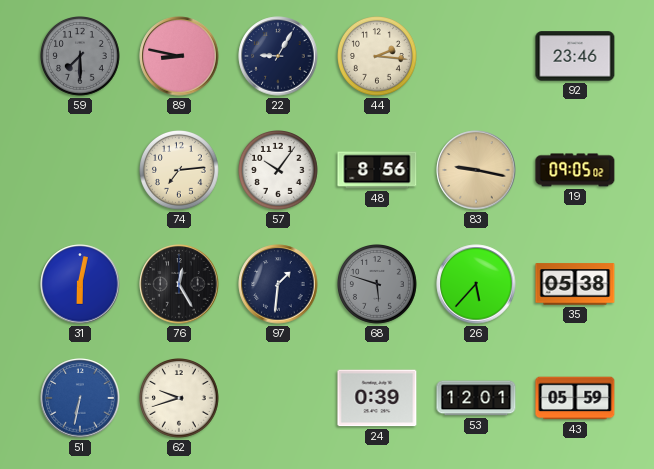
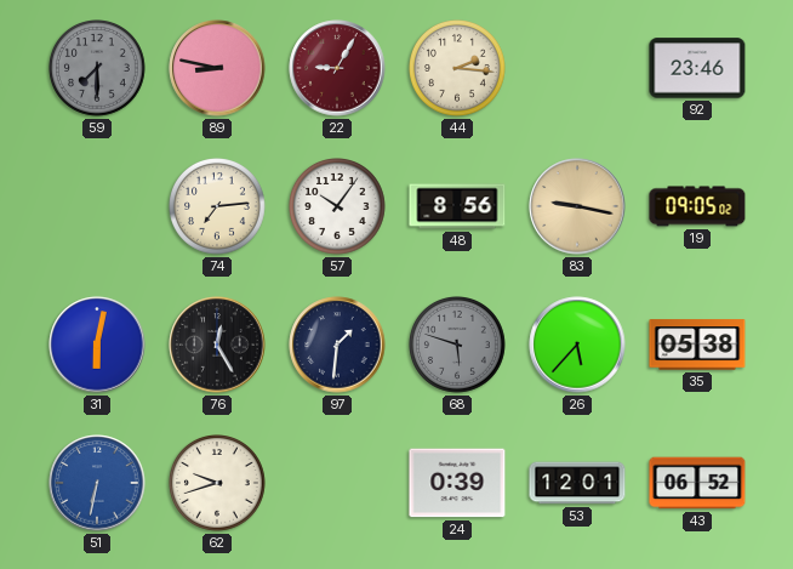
22 dial: navy -> burgundy (337, 68)
43: 05:59 -> 06:52 (697, 483)
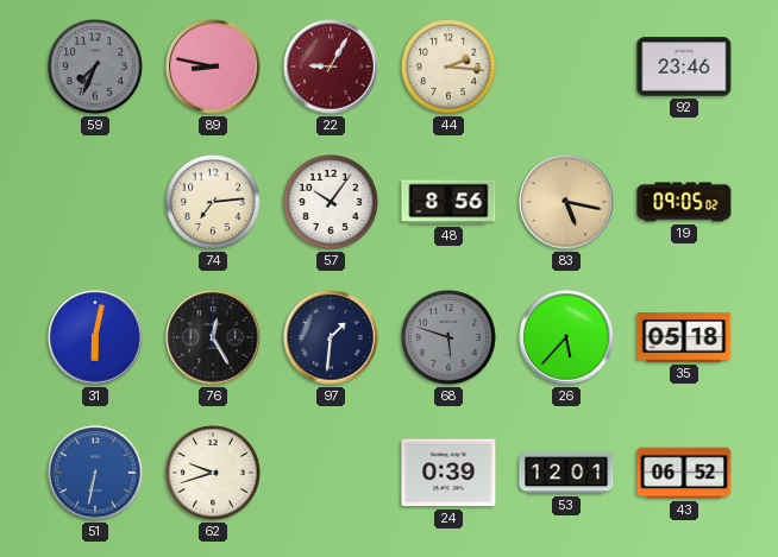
59: 7:30 -> 7:34 (96, 68)
83: 9:17 -> 5:17 (566, 202)
35: 05:38 -> 05:18 (684, 337)
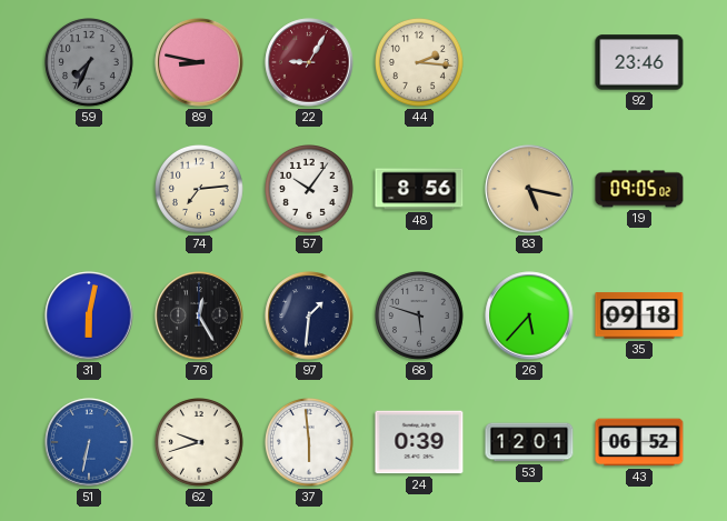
35: 05:18 -> 09:18 (639, 315)
37: none -> 5:59 (310, 443)
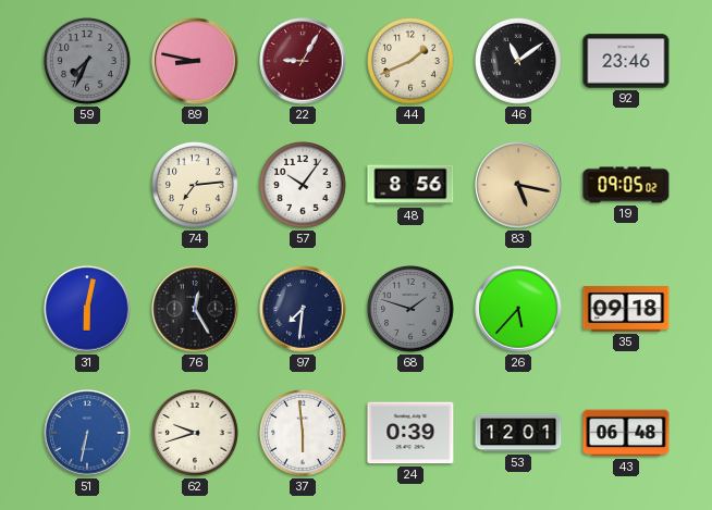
44: 2:16 -> 1:41 (412, 62)
46: none -> 11:09 (519, 62)
97: 1:31 -> 7:31 (303, 309)
68: 5:48 -> 1:48 (412, 310)
43: 06:52 -> 06:48 (626, 433)
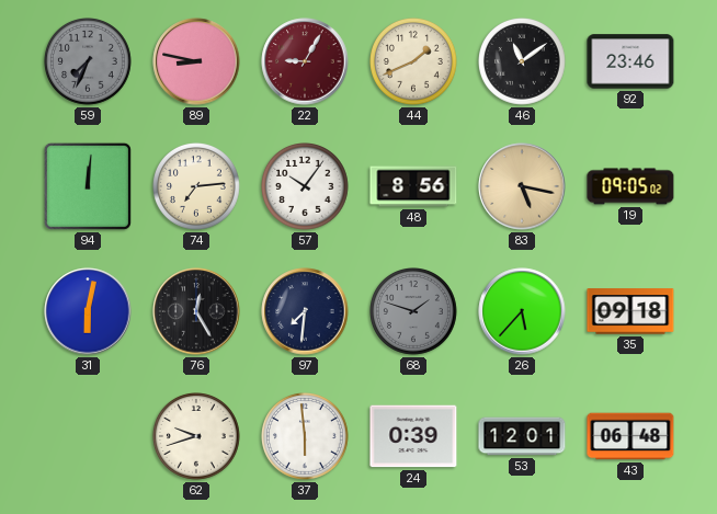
94: none -> 12:01 (88, 186)
51: 6:32 -> none (87, 433)
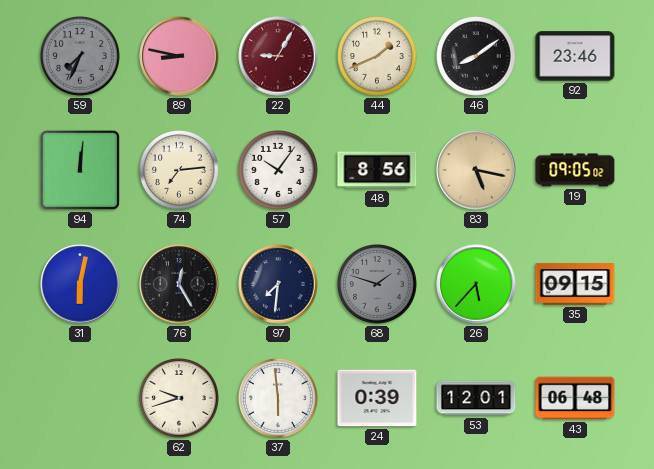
46: 11:09 -> 8:09 (477, 57)
35: 09:18 -> 09:15 (575, 284)
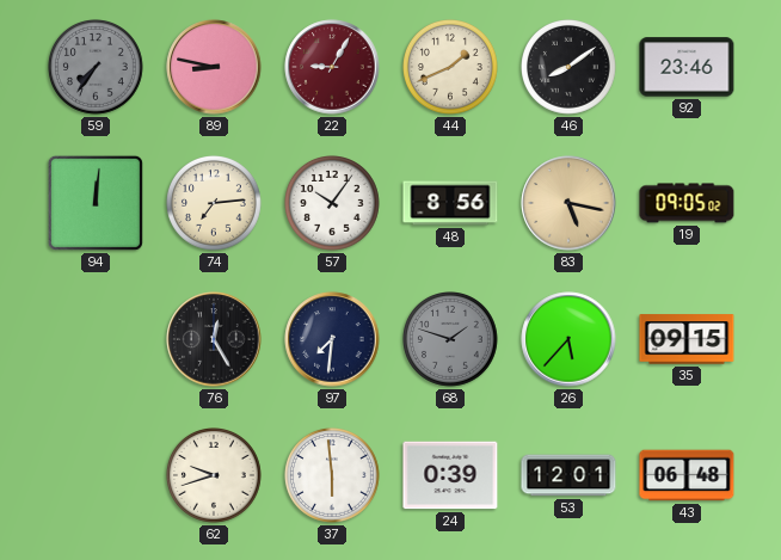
59: 7:34 -> 7:36 (97, 68)
31: 6:02 -> none (80, 284)
